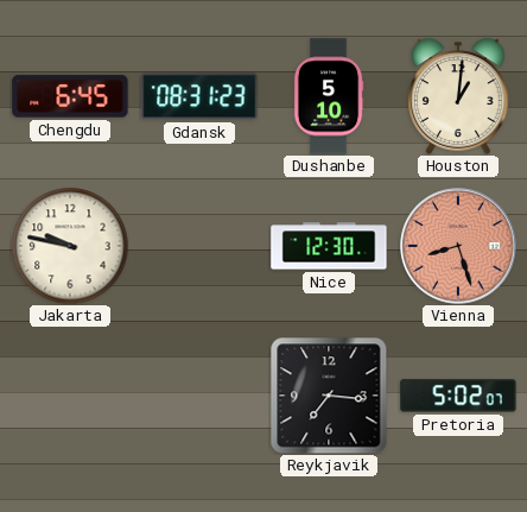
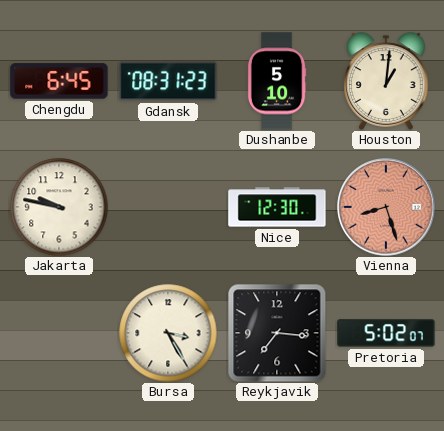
Bursa: none -> 3:25 (168, 333)
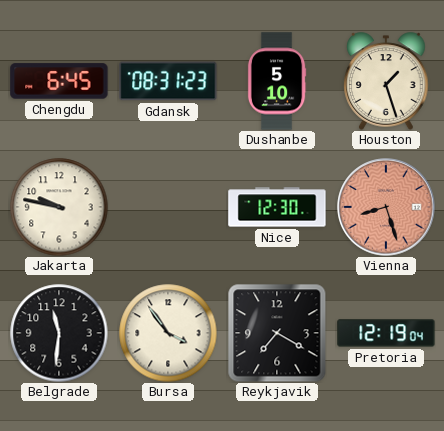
Houston: 1:01 -> 1:27 (386, 81)
Belgrade: none -> 11:31 (59, 333)
Bursa: 3:25 -> 3:54 (168, 333)
Reykjavik: 7:16 -> 7:20 (277, 333)
Pretoria: 5:02 -> 12:19 (386, 333)
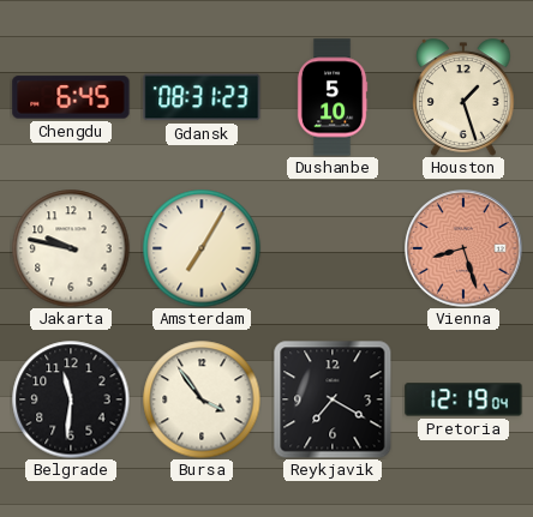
Amsterdam: none -> 7:05 (202, 248)
Nice: 12:30 -> none (277, 207)
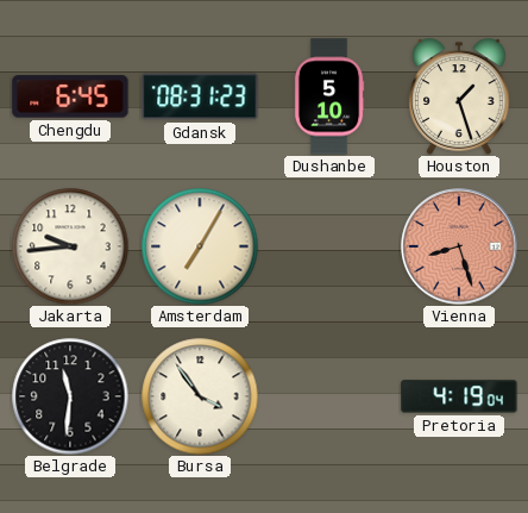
Jakarta: 9:47 -> 9:44 (70, 246)
Reykjavik: 7:20 -> none (333, 399)
Pretoria: 12:19 -> 4:19 (459, 396)
